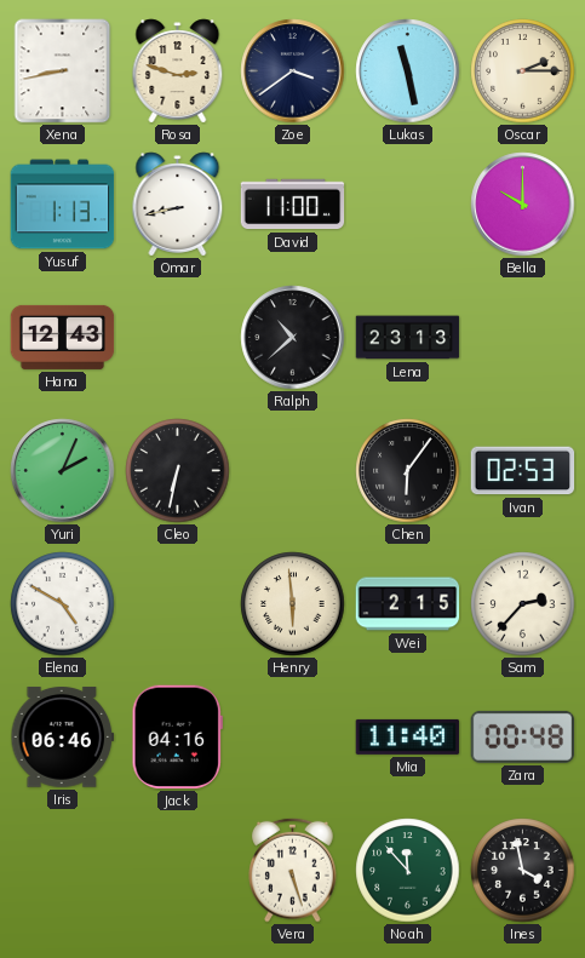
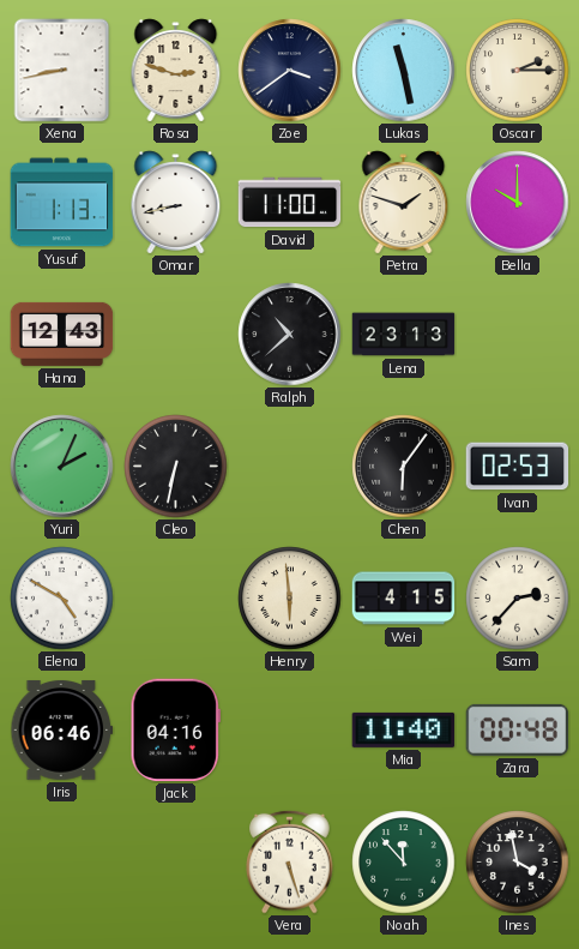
Petra: none -> 1:48 (404, 203)
Wei: 2:15 -> 4:15 (404, 599)
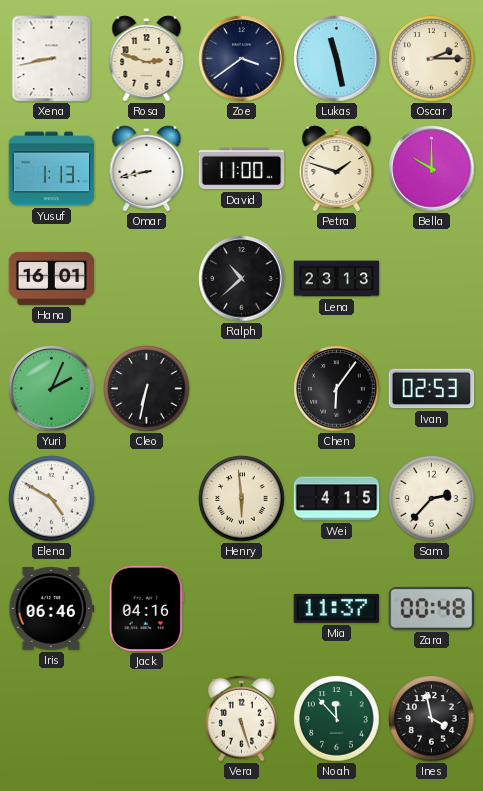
Hana: 12:43 -> 16:01 (52, 278)
Mia: 11:40 -> 11:37 (337, 608)
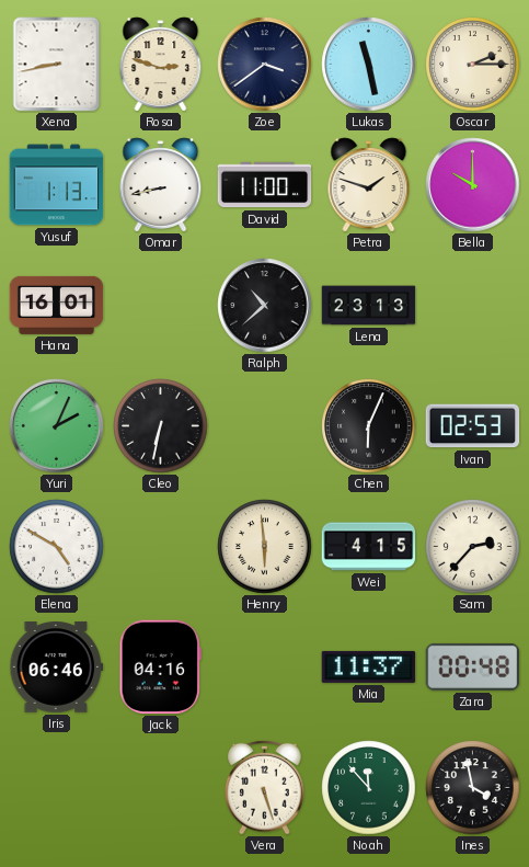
Chen: 6:06 -> 6:04 (369, 426)
